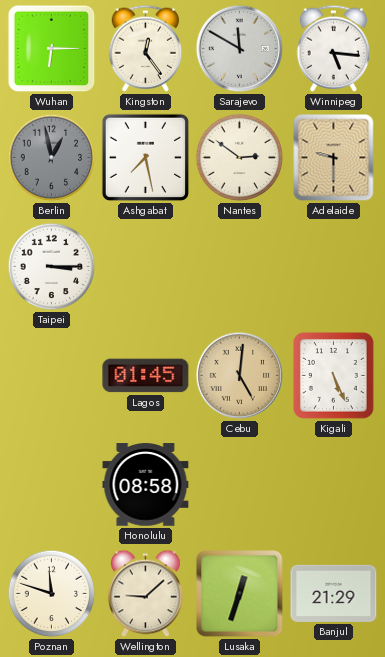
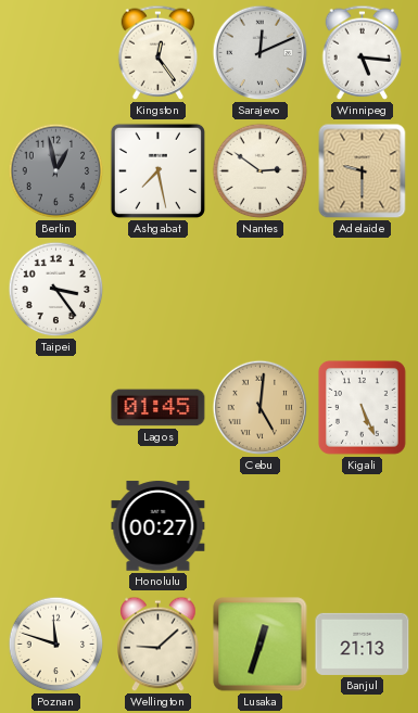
Wuhan: 6:15 -> none (52, 49)
Sarajevo: 11:50 -> 12:11 (261, 53)
Taipei: 3:15 -> 3:24 (56, 290)
Honolulu: 08:58 -> 00:27 (159, 526)
Banjul: 21:29 -> 21:13 (363, 644)
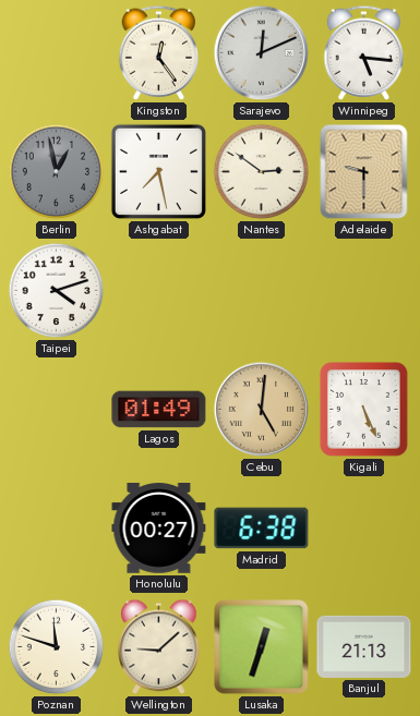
Taipei: 3:24 -> 4:12 (57, 291)
Lagos: 01:45 -> 01:49 (159, 410)
Madrid: none -> 6:38 (262, 529)
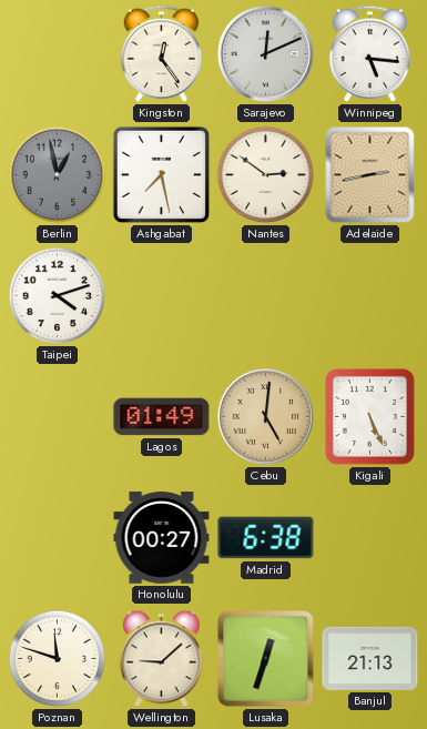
Adelaide: 9:30 -> 2:43 (370, 175)
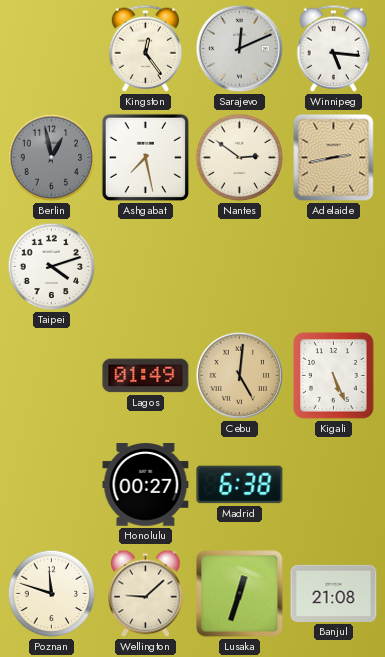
Banjul: 21:13 -> 21:08 (334, 593)
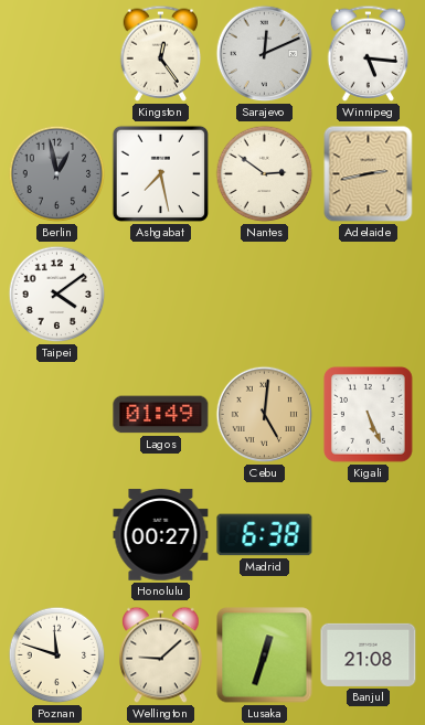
Taipei: 4:12 -> 4:09 (57, 295)
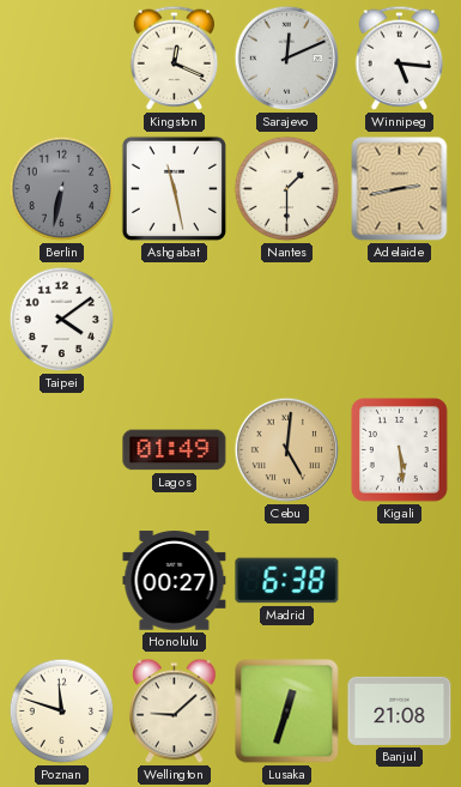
Kingston: 12:24 -> 12:19 (175, 57)
Berlin: 12:58 -> 6:32 (62, 189)
Ashgabat: 7:28 -> 11:28 (174, 188)
Nantes: 2:51 -> 1:30 (287, 189)
Kigali: 5:26 -> 5:29 (399, 450)
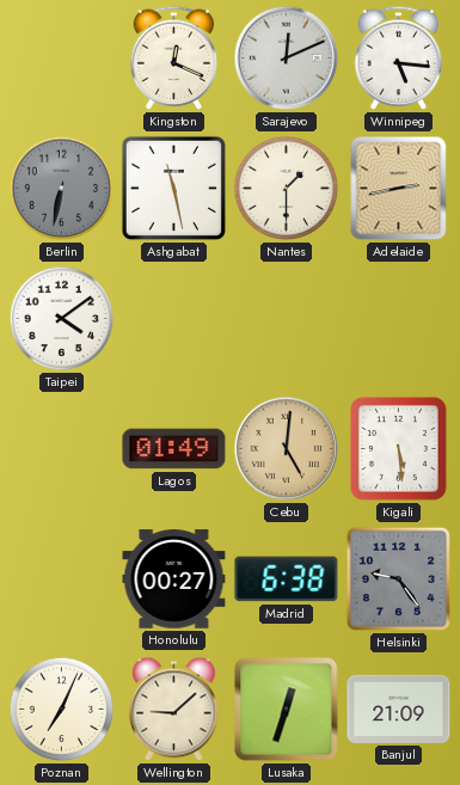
Helsinki: none -> 9:24 (398, 578)
Poznan: 11:48 -> 7:04 (62, 710)
Banjul: 21:08 -> 21:09 (399, 709)
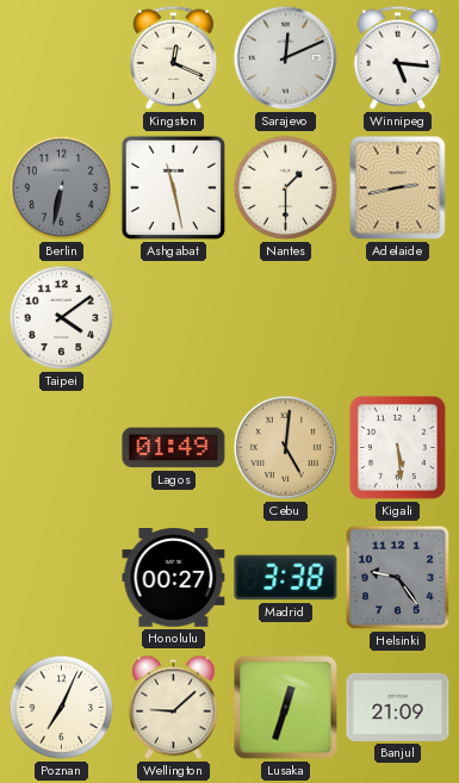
Madrid: 6:38 -> 3:38 (286, 578)
